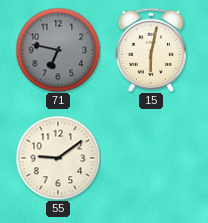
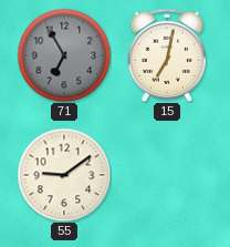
71: 6:47 -> 6:55 (64, 55)
15: 6:02 -> 7:02 (166, 55)
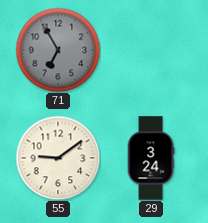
15: 7:02 -> none (166, 55)
29: none -> 3:24 (151, 158)
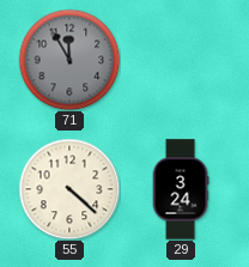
71: 6:55 -> 11:55 (69, 60)
55: 9:09 -> 4:22 (69, 189)
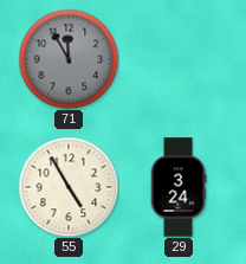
55: 4:22 -> 4:55 (69, 187)
